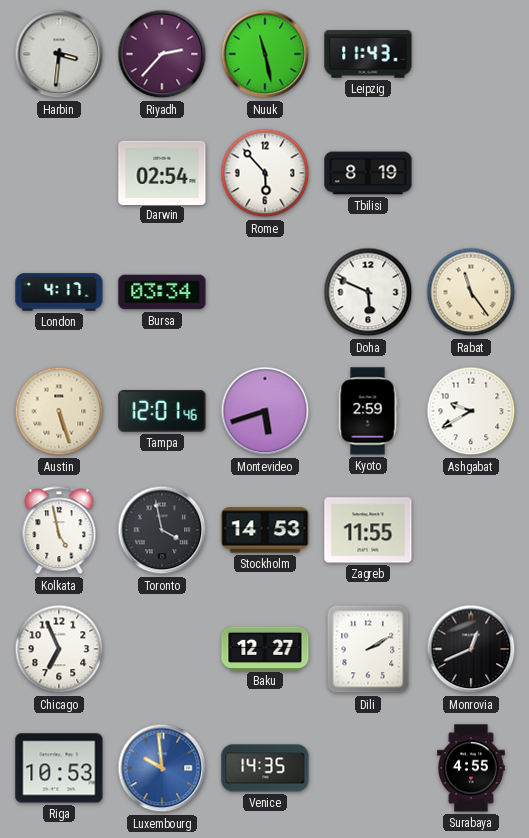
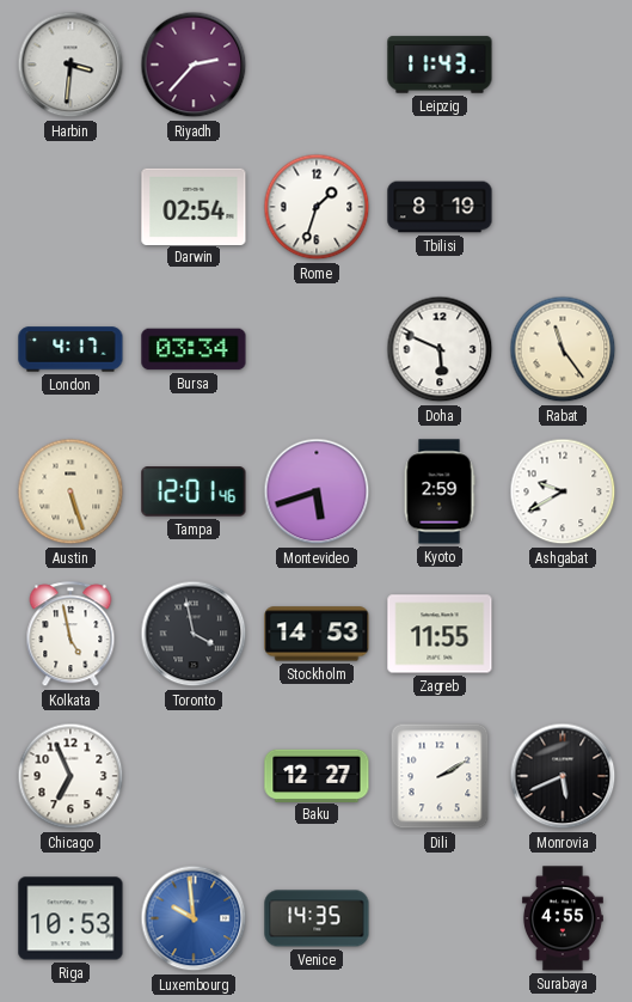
Nuuk: 11:28 -> none (265, 54)
Rome: 5:53 -> 1:33 (317, 207)
Monrovia: 12:41 -> 5:41 (563, 776)
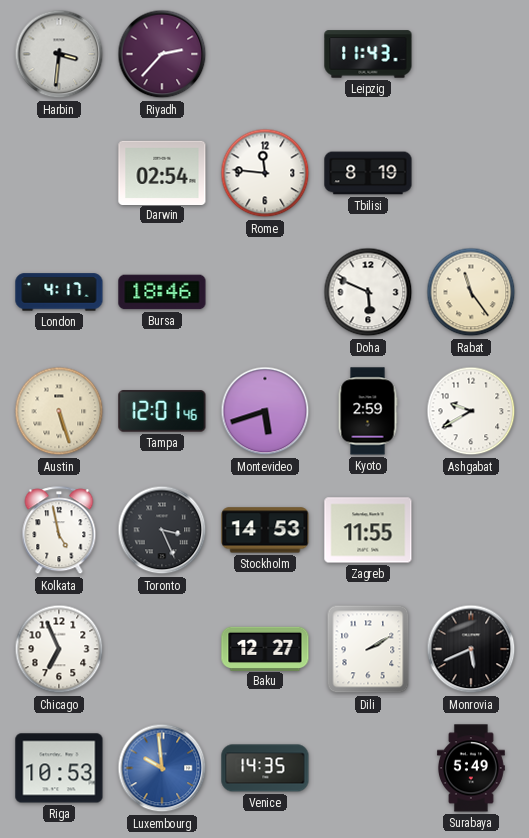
Rome: 1:33 -> 11:46 (265, 173)
Bursa: 03:34 -> 18:46 (162, 292)
Toronto: 3:58 -> 3:26 (162, 530)
Surabaya: 4:55 -> 5:49 (471, 768)
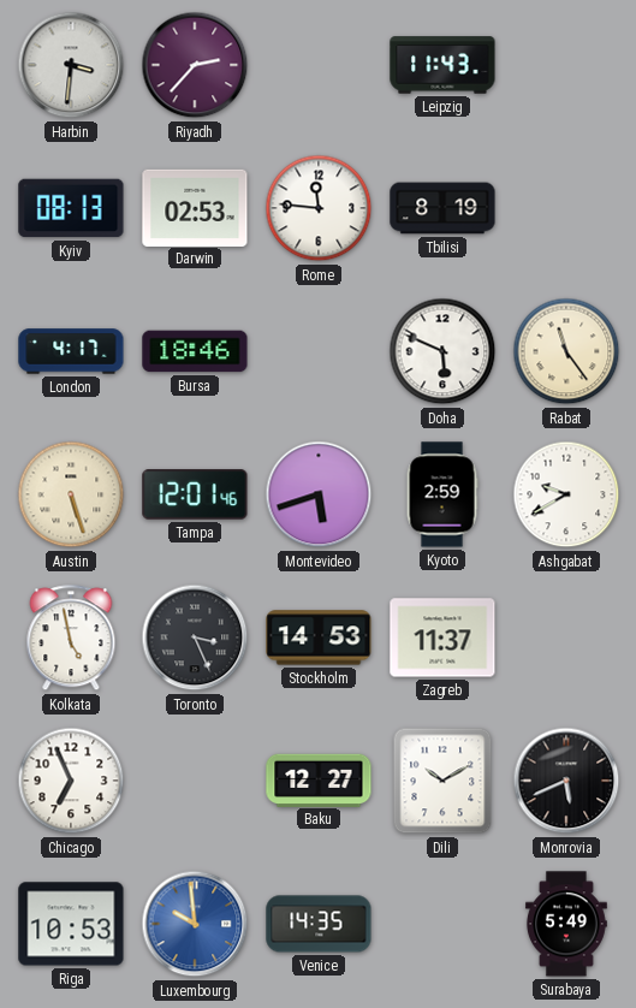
Kyiv: none -> 08:13 (71, 208)
Darwin: 02:54 -> 02:53 (195, 207)
Zagreb: 11:55 -> 11:37 (442, 638)
Dili: 2:10 -> 10:10 (442, 781)
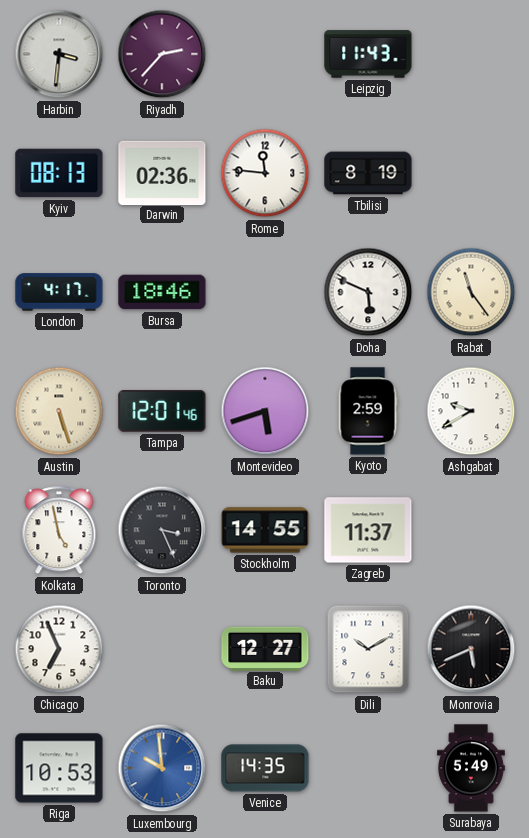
Darwin: 02:53 -> 02:36 (162, 172)
Stockholm: 14:53 -> 14:55 (265, 530)
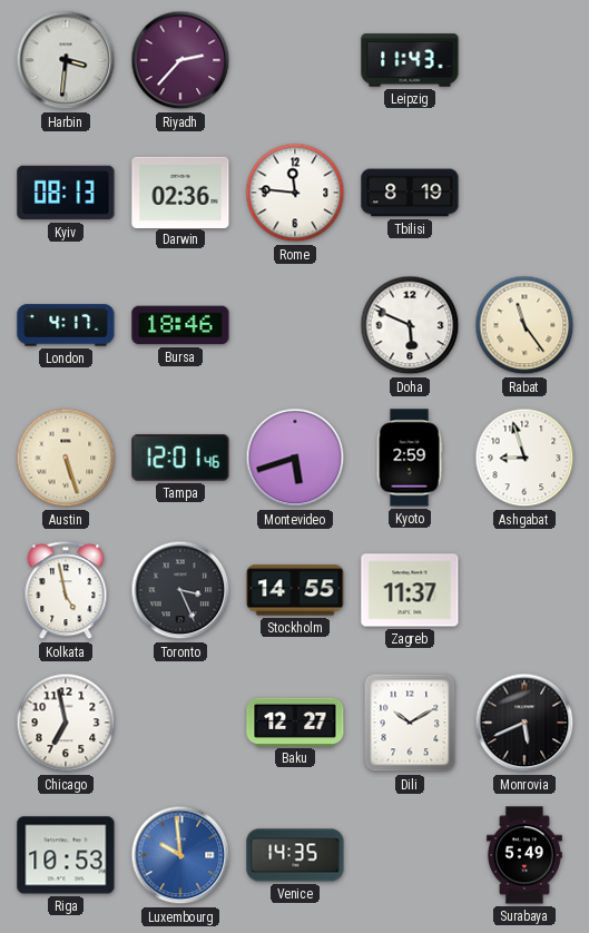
Ashgabat: 9:40 -> 8:57 (524, 458)
Chicago: 6:56 -> 6:58 (66, 723)
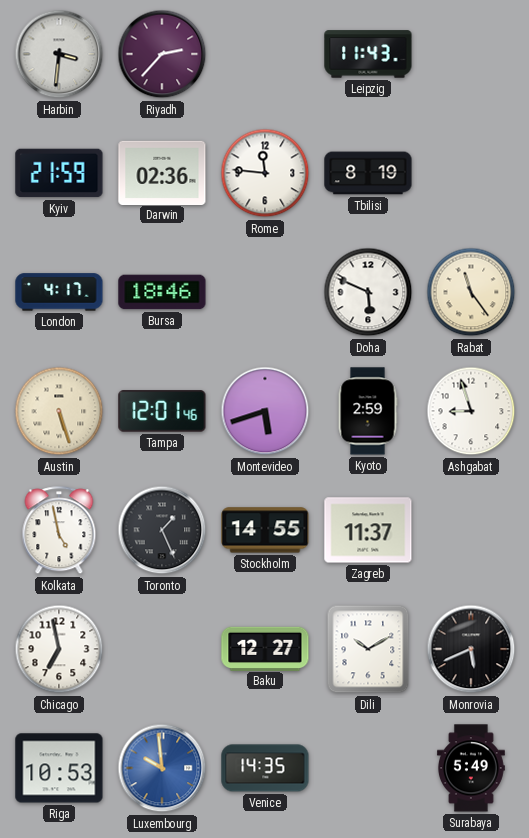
Kyiv: 08:13 -> 21:59 (59, 173)
Toronto: 3:26 -> 1:26 (162, 530)
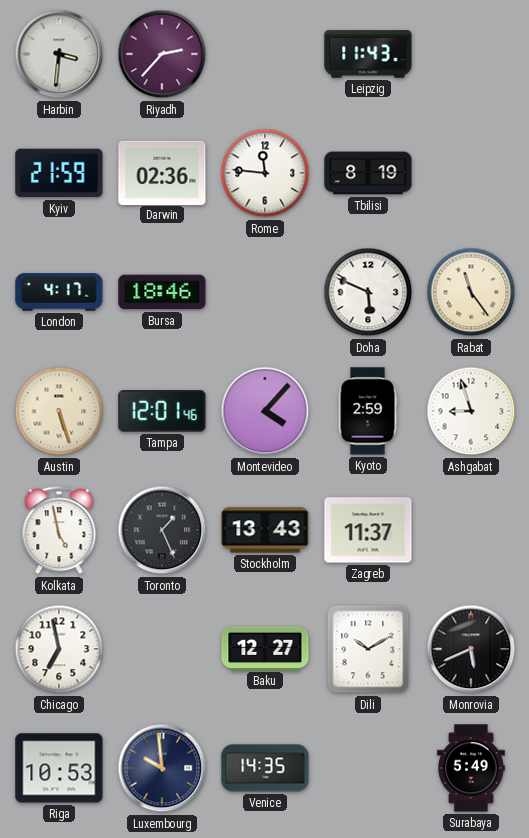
Montevideo: 5:42 -> 4:07 (265, 411)
Stockholm: 14:55 -> 13:43 (265, 530)
Luxembourg dial: blue -> navy (162, 768)
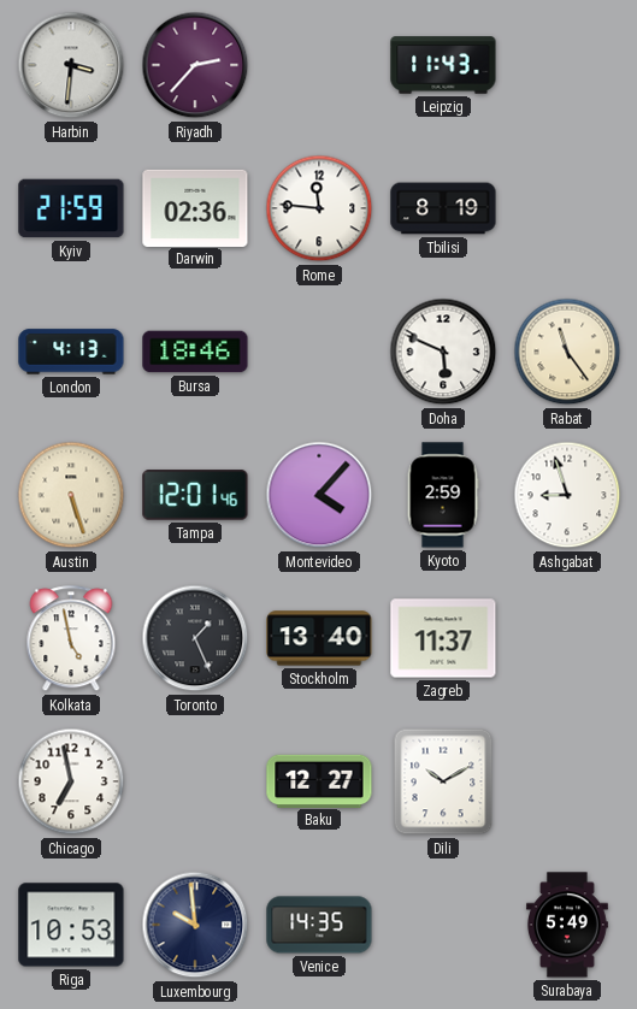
London: 4:17 -> 4:13 (71, 352)
Stockholm: 13:43 -> 13:40 (319, 638)
Monrovia: 5:41 -> none (471, 649)
